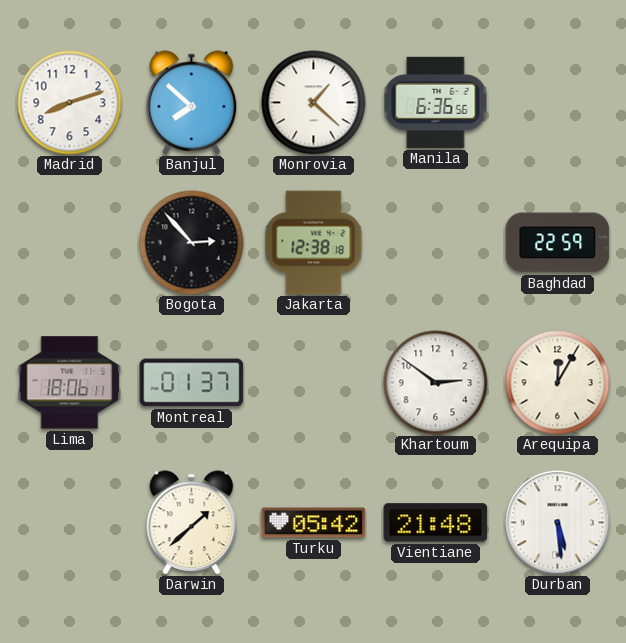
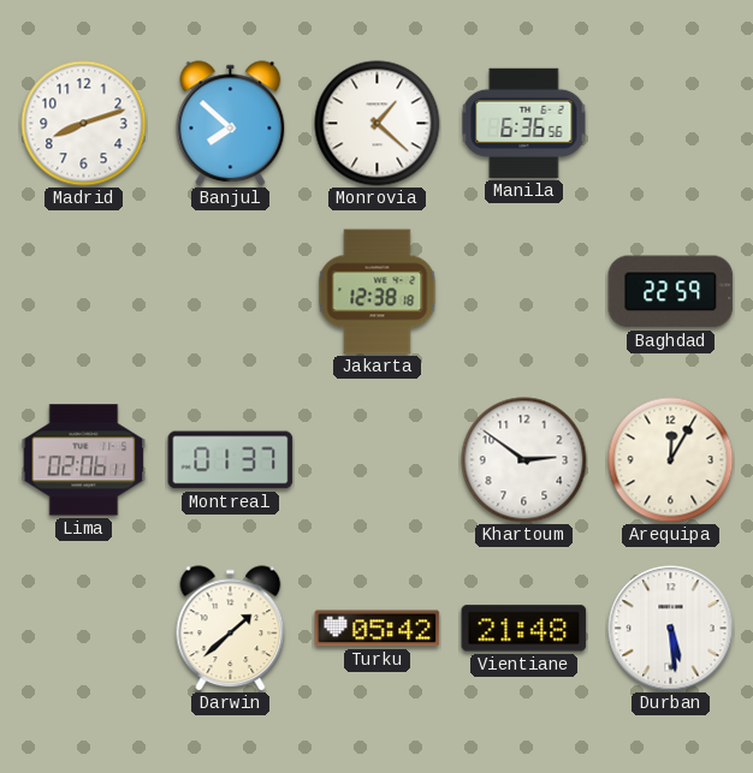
Bogota: 2:53 -> none (192, 243)
Lima: 18:06 -> 02:06 (84, 460)
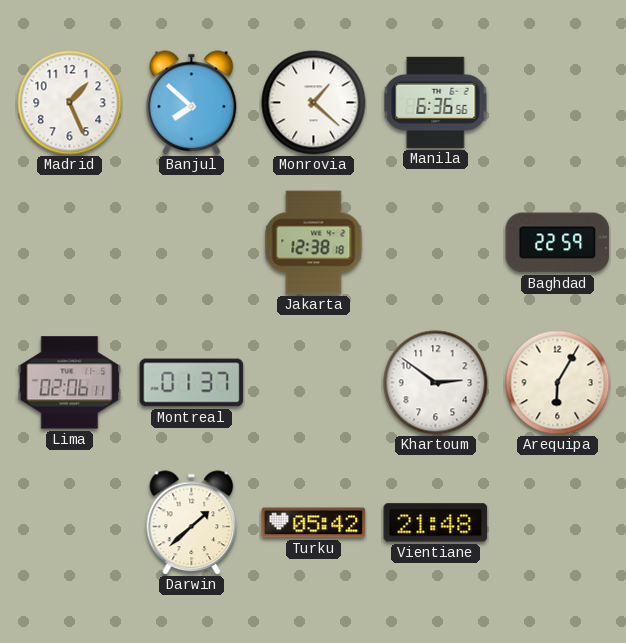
Madrid: 8:12 -> 1:26 (70, 103)
Arequipa: 12:05 -> 6:05 (558, 383)
Durban: 5:29 -> none (671, 629)
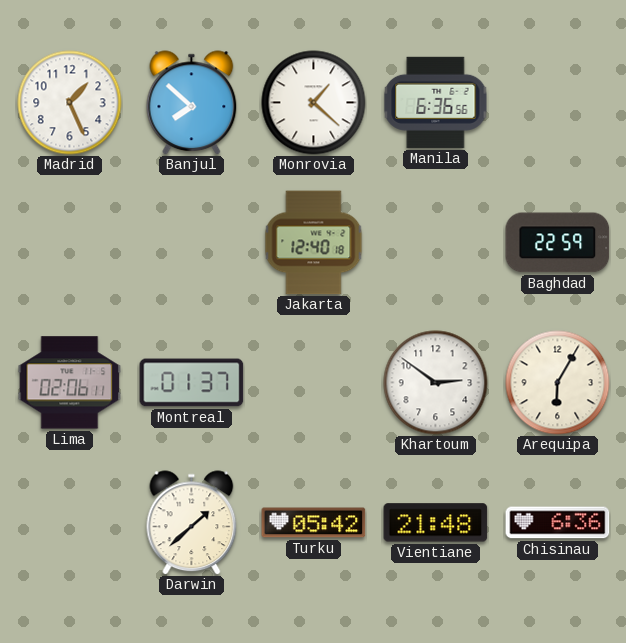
Jakarta: 12:38 -> 12:40 (314, 243)
Chisinau: none -> 6:36 (558, 523)
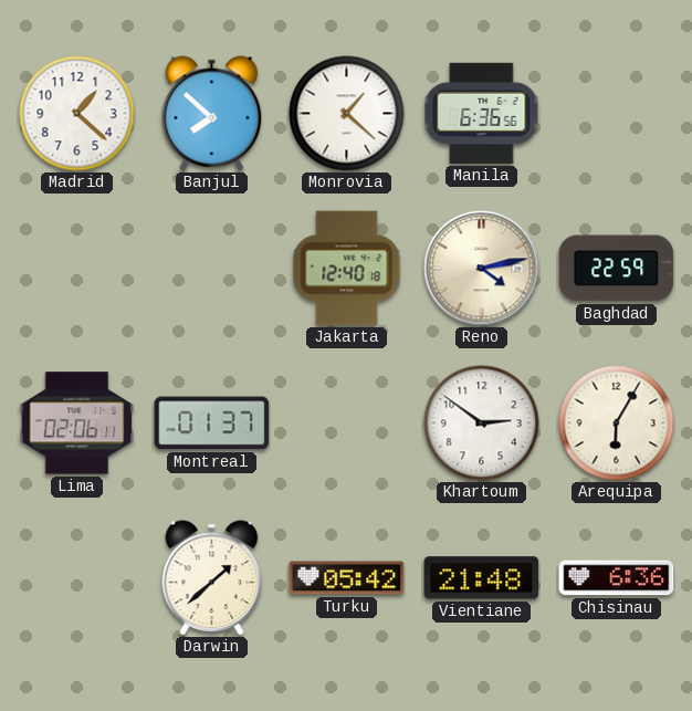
Madrid: 1:26 -> 1:22 (77, 114)
Reno: none -> 4:13 (482, 269)
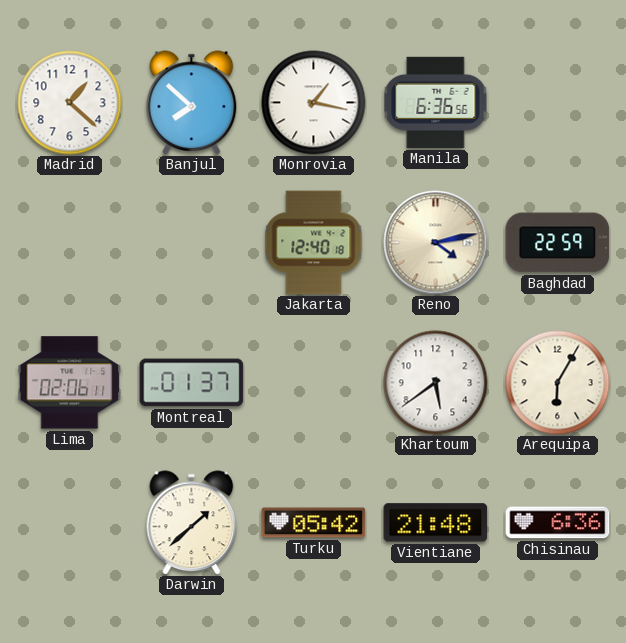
Monrovia: 1:22 -> 1:17 (314, 103)
Khartoum: 2:51 -> 5:39 (436, 383)
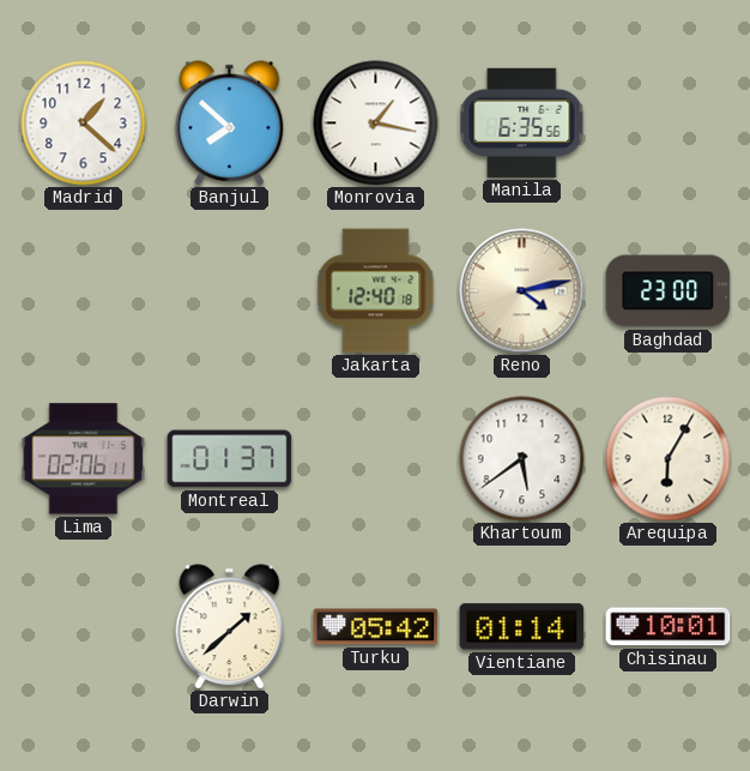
Manila: 6:36 -> 6:35 (522, 122)
Baghdad: 22:59 -> 23:00 (669, 291)
Vientiane: 21:48 -> 01:14 (522, 627)
Chisinau: 6:36 -> 10:01 (669, 627)
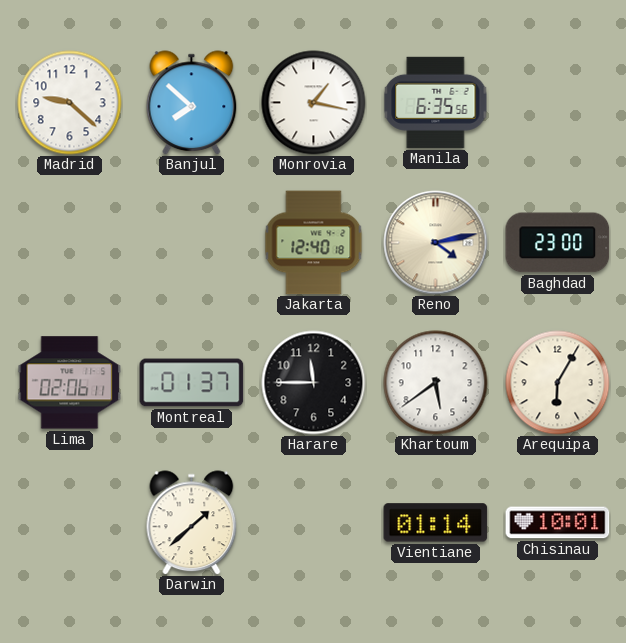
Madrid: 1:22 -> 9:22 (70, 103)
Harare: none -> 11:45 (314, 383)
Turku: 05:42 -> none (376, 627)
